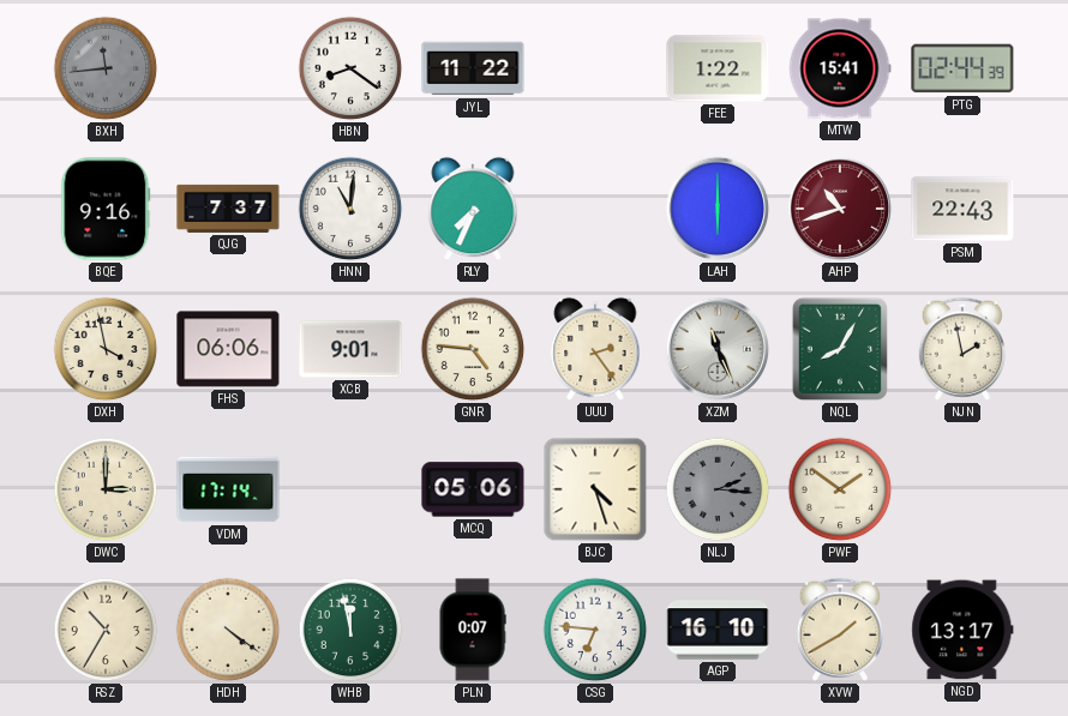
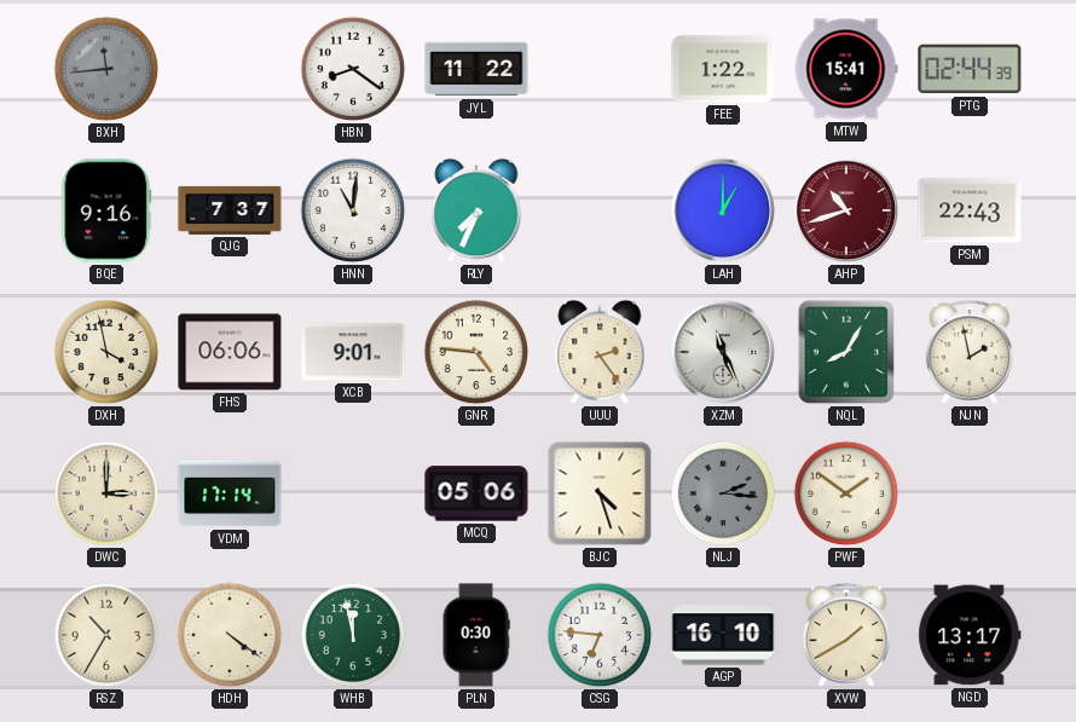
LAH: 6:00 -> 1:00 (723, 210)
PLN: 0:07 -> 0:30 (476, 635)
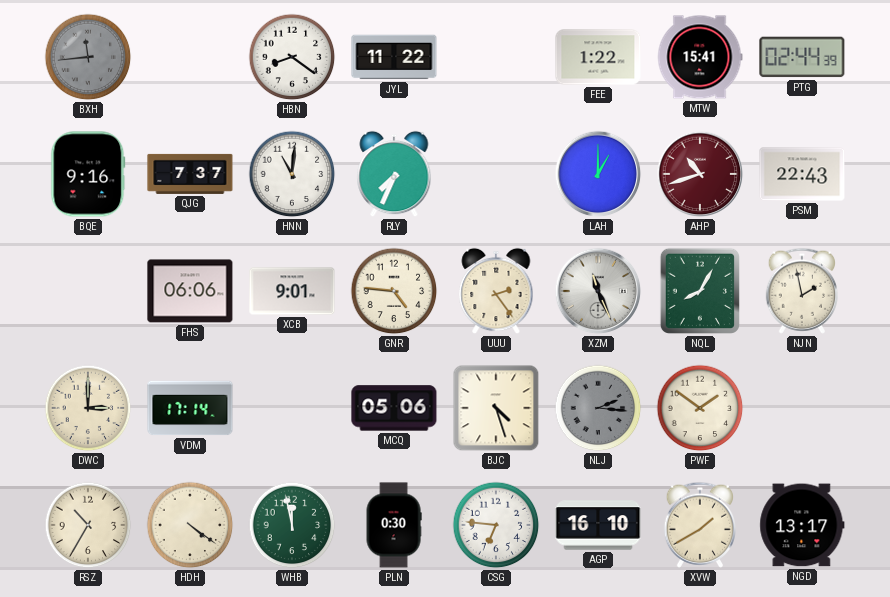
DXH: 3:58 -> none (106, 352)
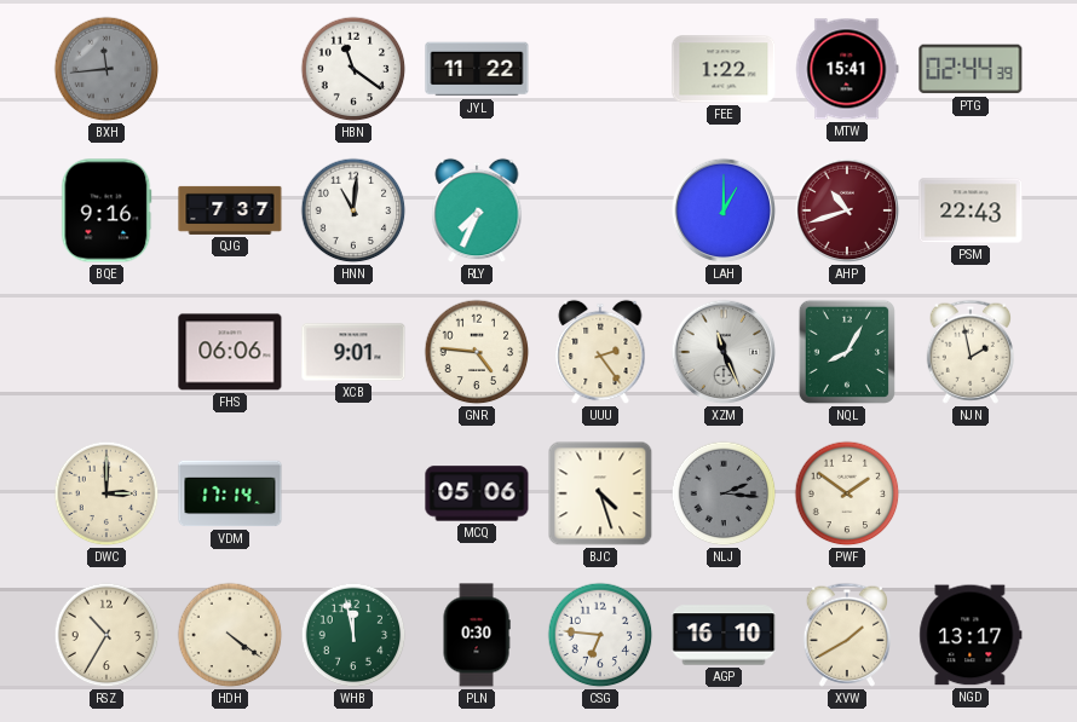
HBN: 8:21 -> 11:21 (353, 69)
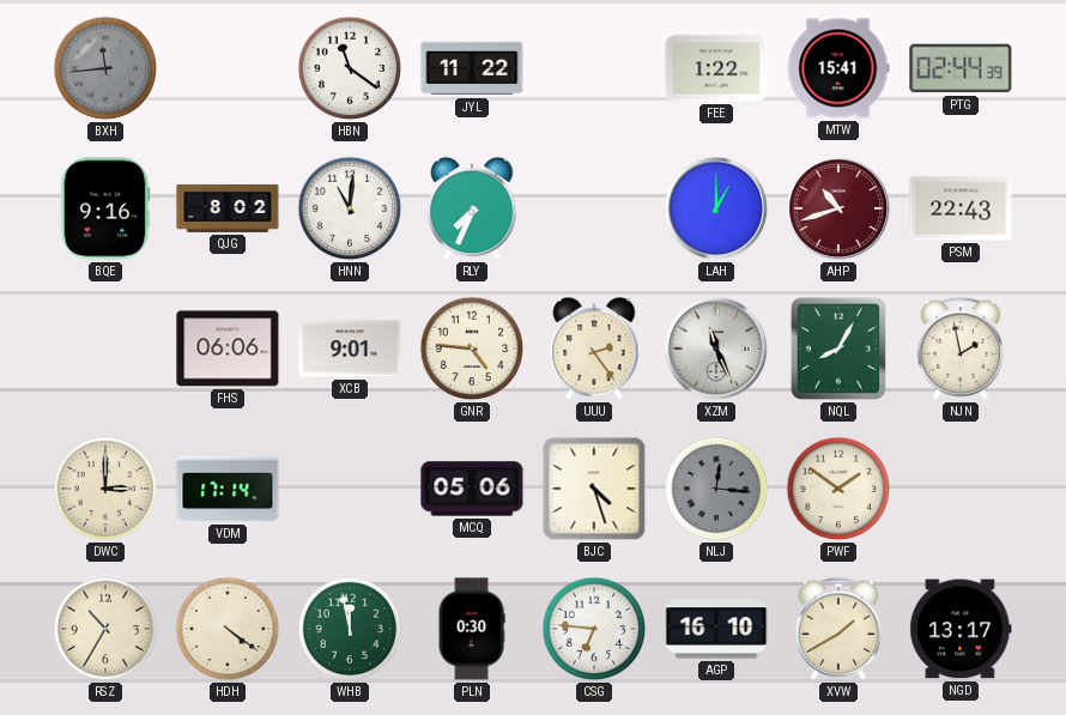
QJG: 7:37 -> 8:02 (228, 208)
NLJ: 2:16 -> 12:16 (716, 489)
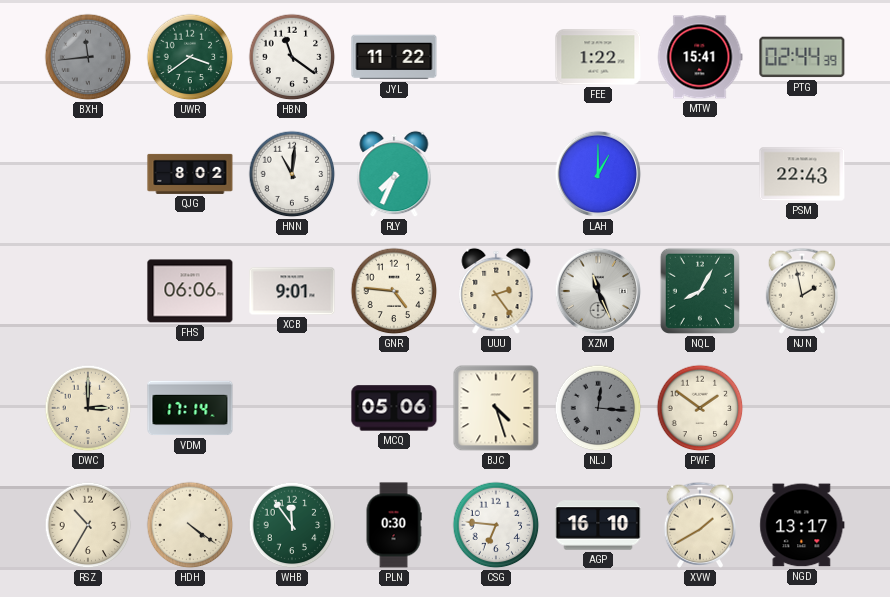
UWR: none -> 3:39 (190, 57)
BQE: 9:16 -> none (105, 208)
AHP: 10:42 -> none (838, 208)
WHB: 11:58 -> 11:54 (292, 525)
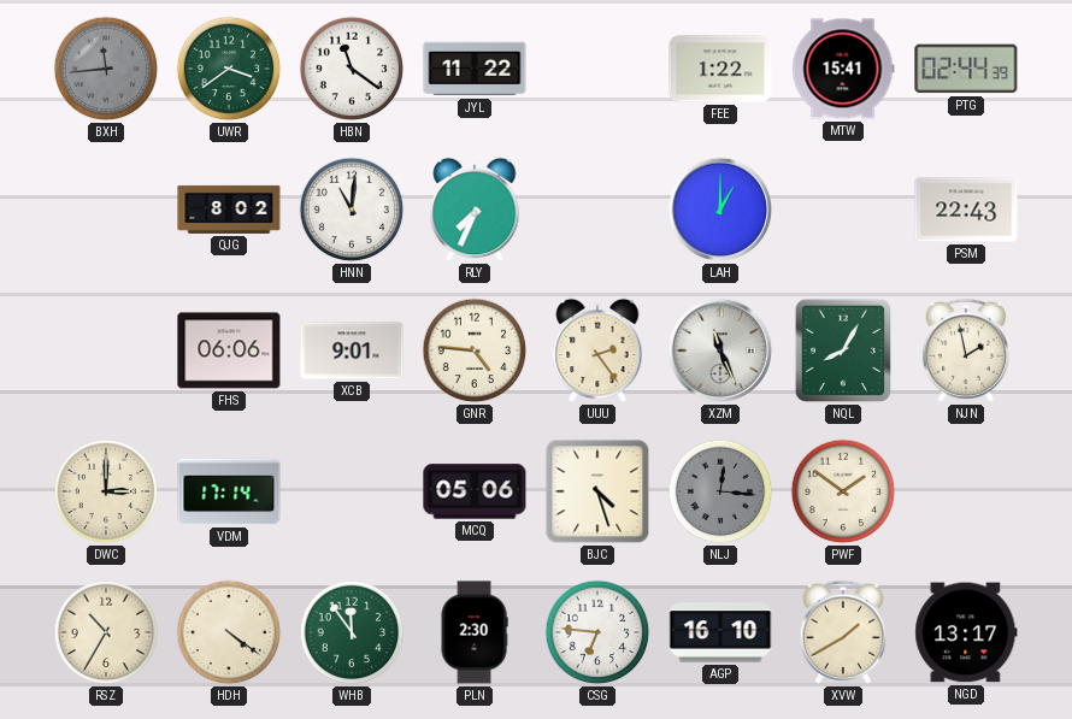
PLN: 0:30 -> 2:30 (475, 632)
